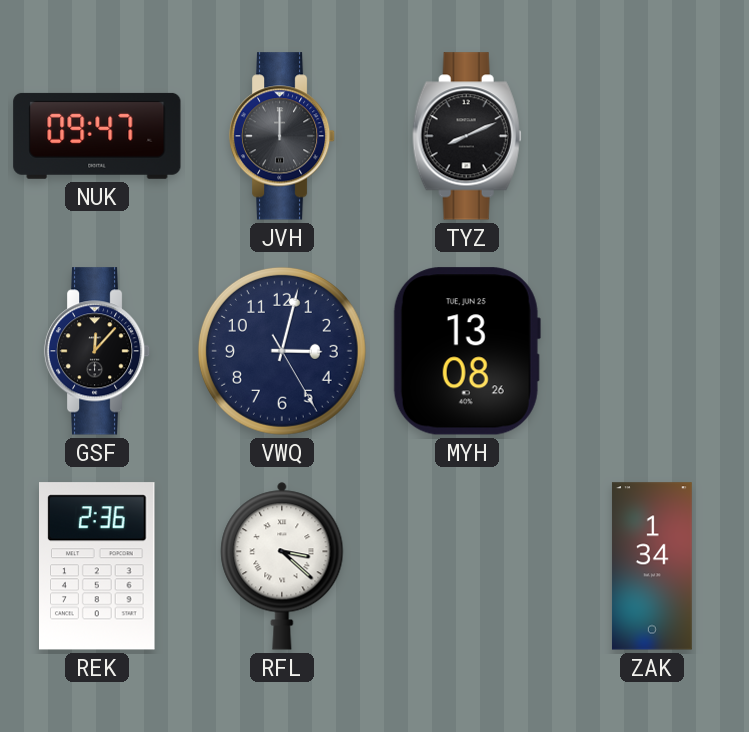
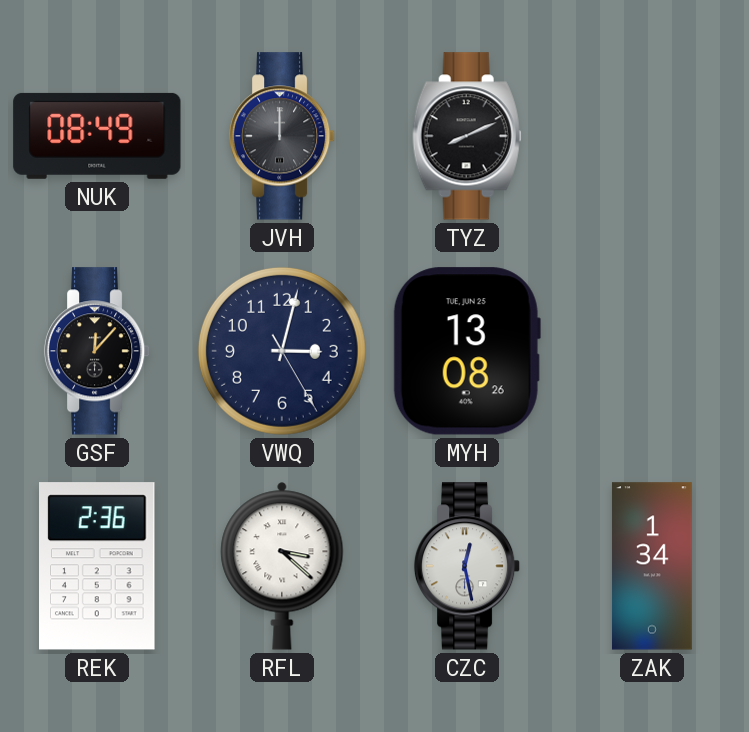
NUK: 09:47 -> 08:49 (97, 136)
CZC: none -> 12:28 (467, 566)
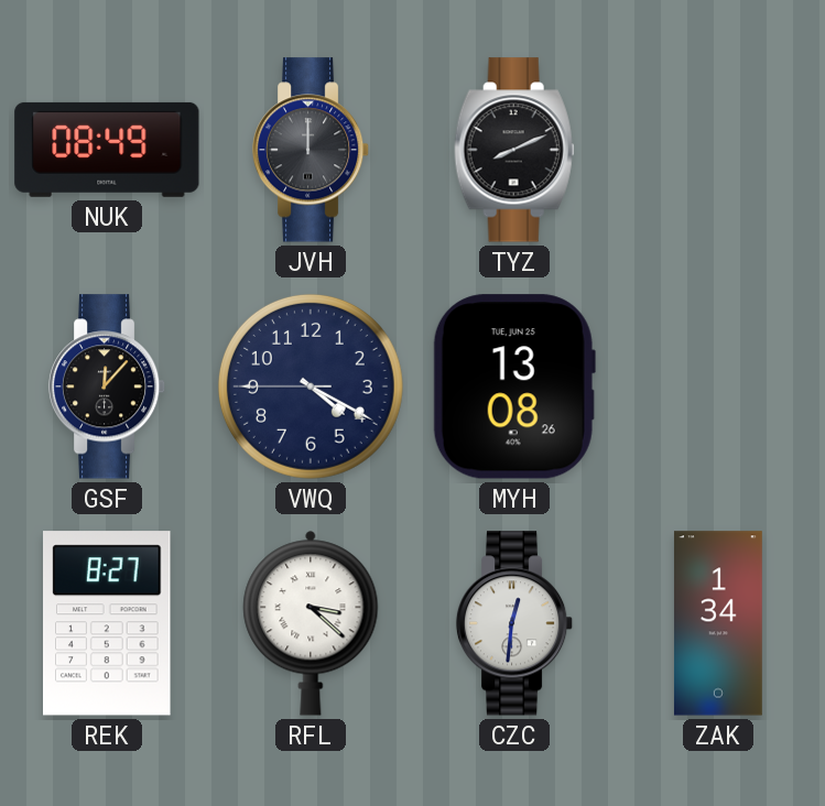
VWQ: 3:02 -> 4:19 (311, 386)
REK: 2:36 -> 8:27 (108, 623)
CZC: 12:28 -> 12:31 (514, 623)
